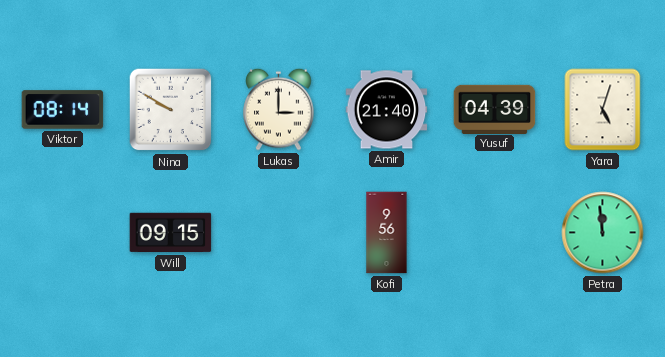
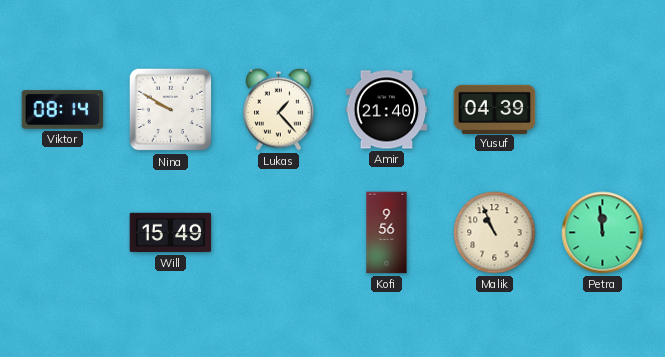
Lukas: 3:00 -> 1:23 (279, 109)
Yara: 5:03 -> none (603, 110)
Will: 09:15 -> 15:49 (171, 233)
Malik: none -> 10:56 (495, 233)
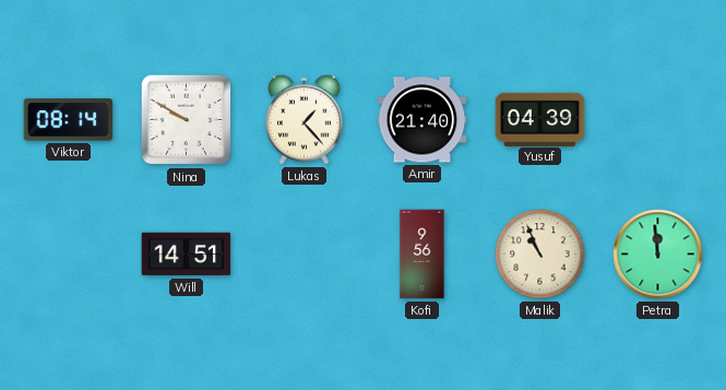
Will: 15:49 -> 14:51 (187, 255)
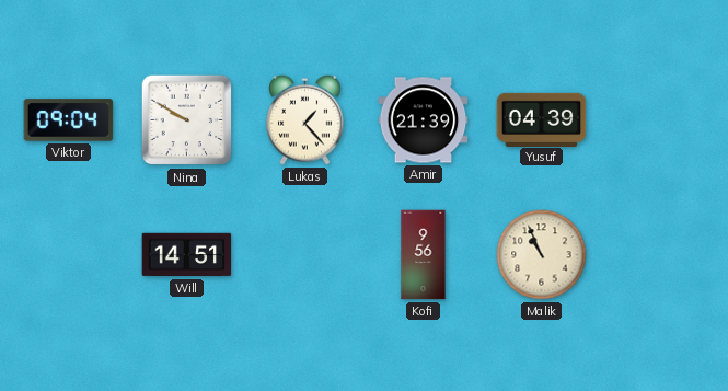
Viktor: 08:14 -> 09:04 (69, 120)
Amir: 21:40 -> 21:39 (424, 120)
Petra: 11:59 -> none (658, 255)
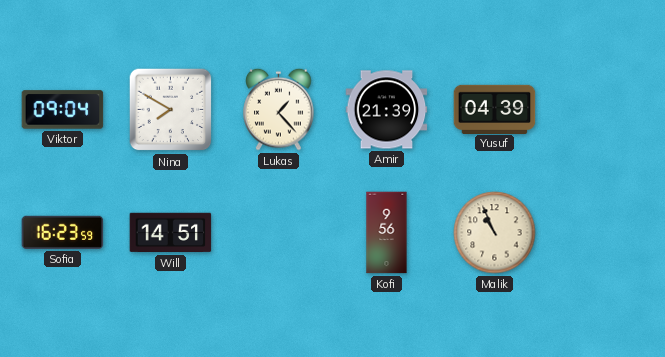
Nina: 9:50 -> 7:50 (171, 110)
Sofia: none -> 16:23 (63, 232)
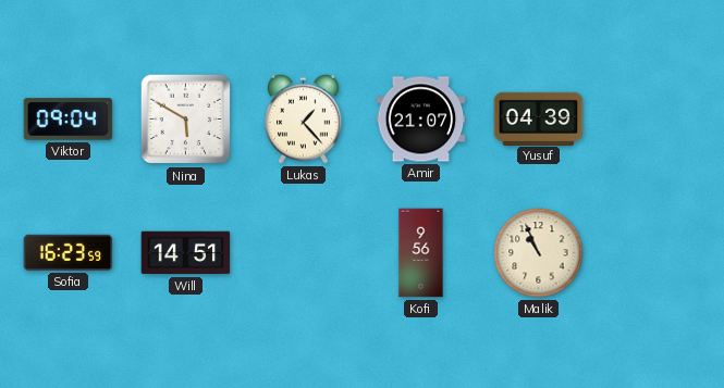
Nina: 7:50 -> 5:50 (186, 120)
Amir: 21:39 -> 21:07 (421, 120)
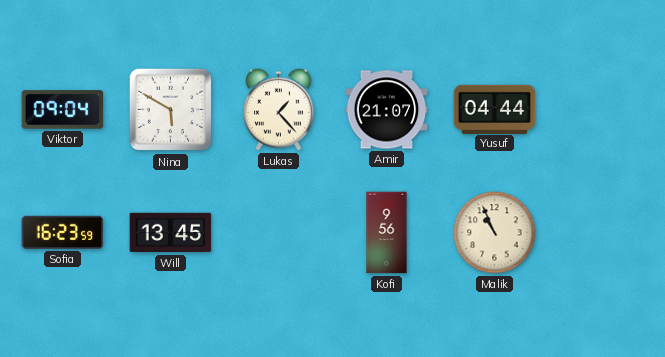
Yusuf: 04:39 -> 04:44 (495, 109)
Will: 14:51 -> 13:45 (171, 233)
